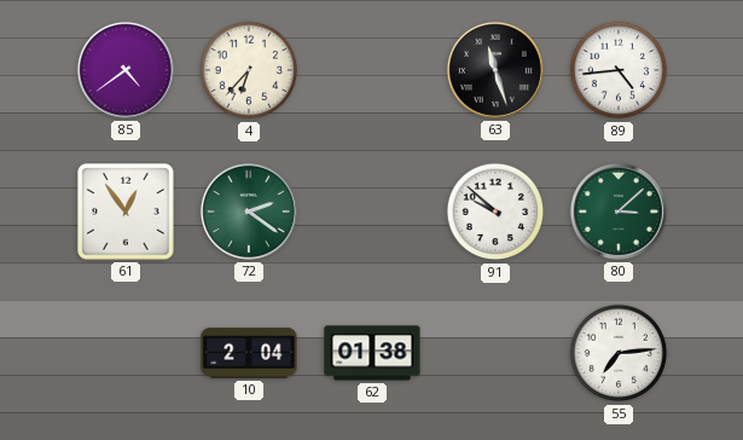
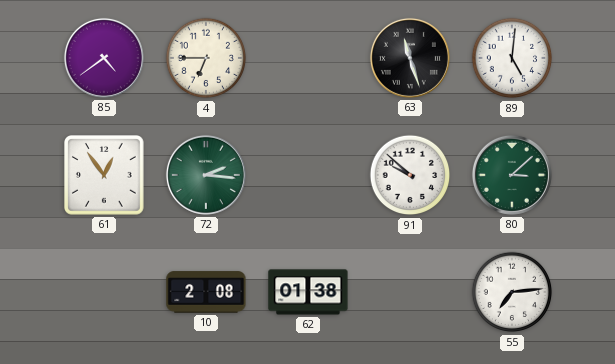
4: 6:37 -> 6:45 (206, 58)
89: 4:44 -> 5:01 (512, 58)
72: 2:21 -> 2:16 (206, 175)
10: 2:04 -> 2:08 (206, 292)
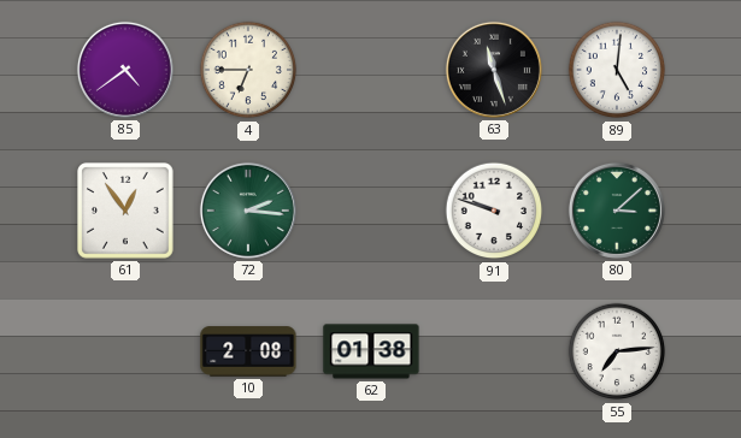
91: 9:52 -> 9:48 (494, 211)
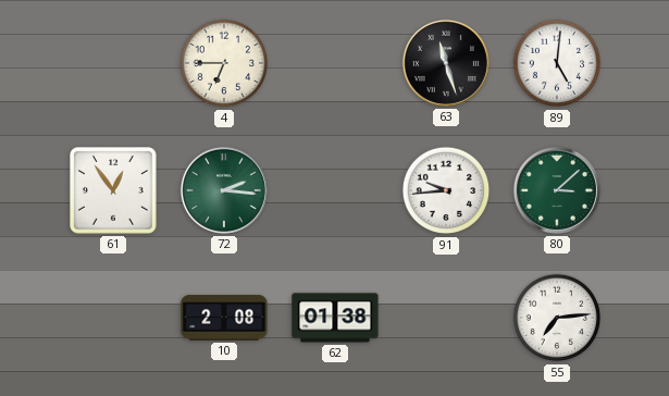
85: 4:39 -> none (125, 70)
91: 9:48 -> 9:44 (446, 190)
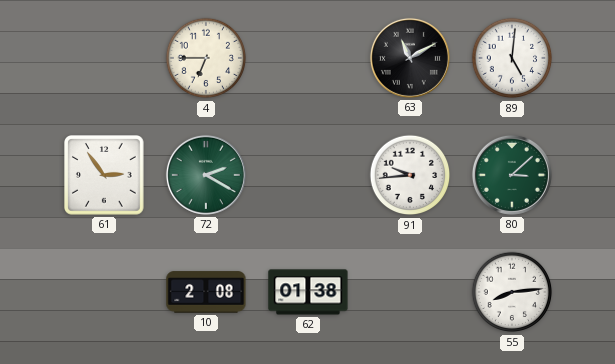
63: 11:27 -> 11:10 (410, 58)
61: 12:54 -> 2:54 (105, 176)
72: 2:16 -> 2:20 (206, 175)
55: 7:14 -> 8:14 (512, 292)
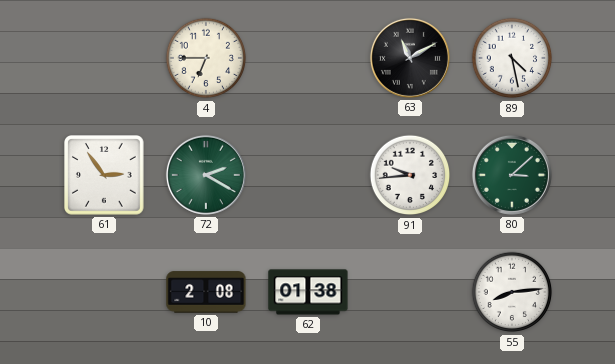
89: 5:01 -> 4:28 (512, 58)
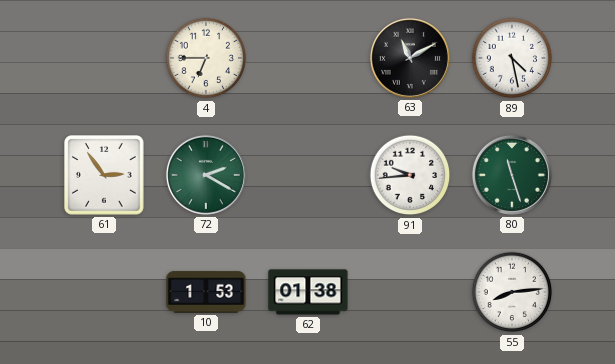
80: 3:08 -> 11:27 (512, 175)
10: 2:08 -> 1:53 (206, 292)
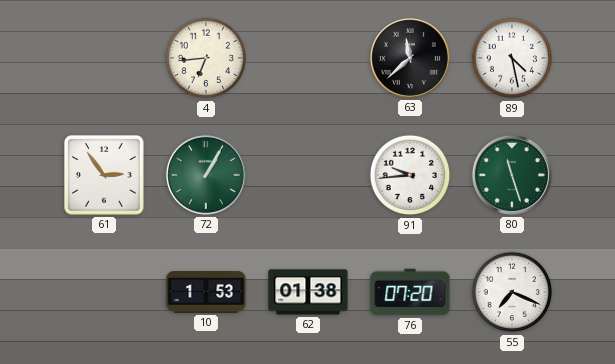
4: 6:45 -> 6:44 (206, 58)
63: 11:10 -> 11:38 (410, 58)
72: 2:20 -> 1:05 (206, 175)
76: none -> 07:20 (410, 292)
55: 8:14 -> 7:19 (512, 292)
